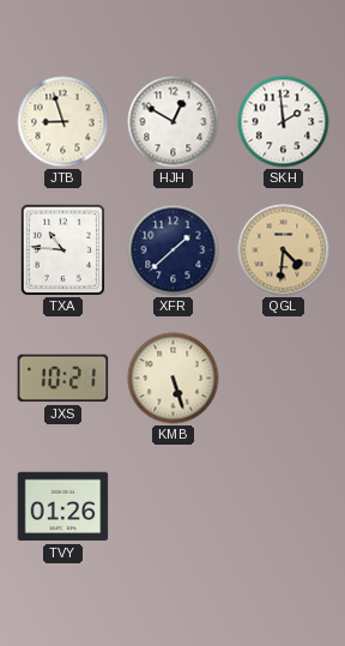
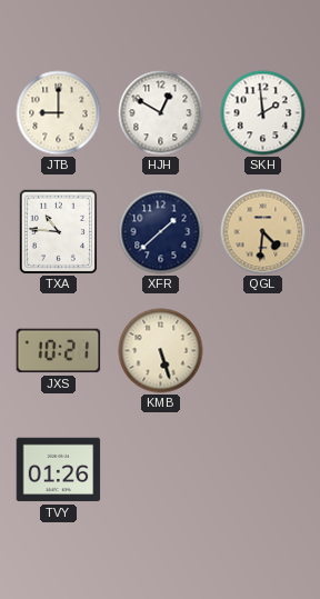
JTB: 8:57 -> 9:00 (59, 113)
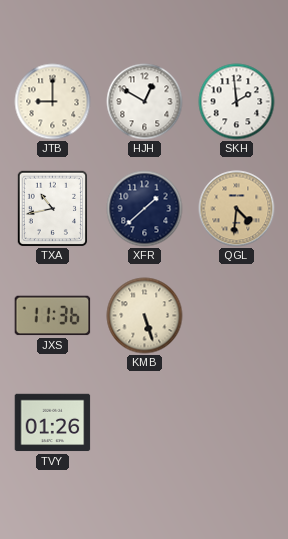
TXA: 10:46 -> 10:43 (52, 208)
JXS: 10:21 -> 11:36 (53, 316)
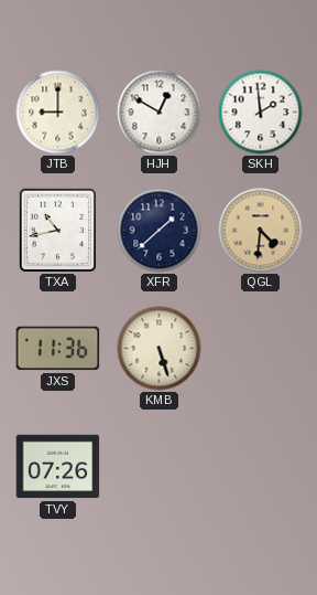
TVY: 01:26 -> 07:26 (58, 467)
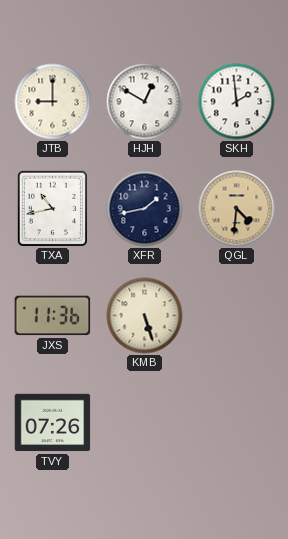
XFR: 1:38 -> 1:43 (145, 209)
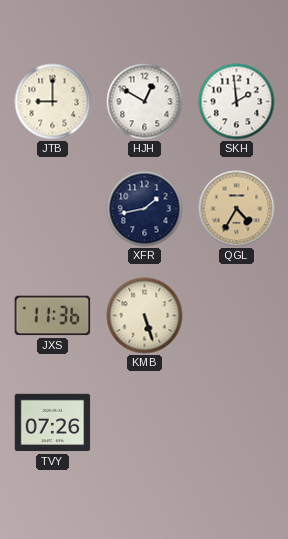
TXA: 10:43 -> none (52, 208)
QGL: 4:31 -> 4:35 (237, 209)
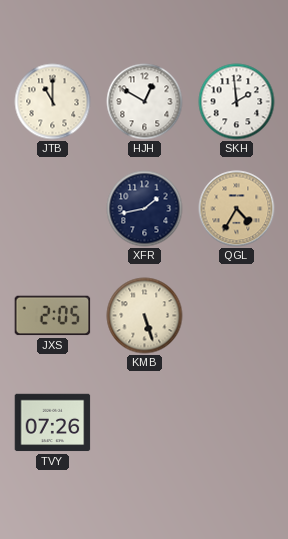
JTB: 9:00 -> 11:00 (53, 102)
JXS: 11:36 -> 2:05 (53, 316)
